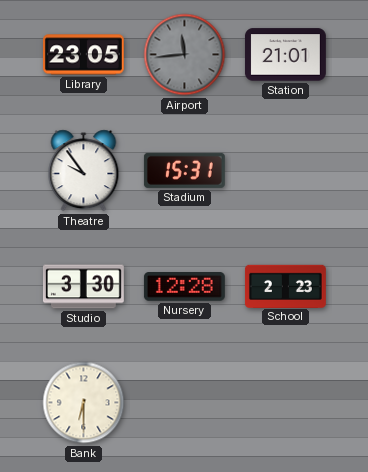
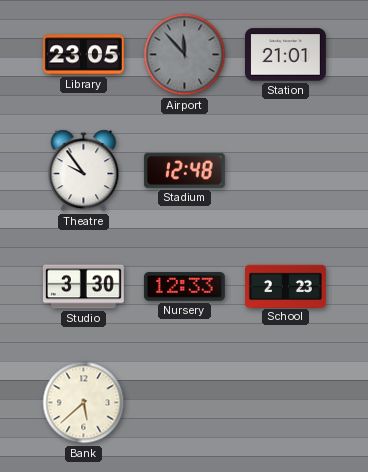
Airport: 11:44 -> 11:53 (185, 55)
Stadium: 15:31 -> 12:48 (184, 170)
Nursery: 12:28 -> 12:33 (184, 287)
Bank: 6:30 -> 5:38 (84, 403)
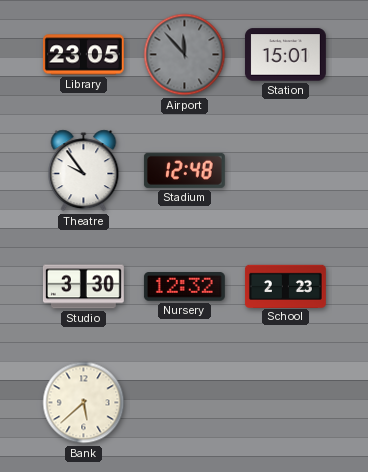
Station: 21:01 -> 15:01 (285, 55)
Nursery: 12:33 -> 12:32 (184, 287)
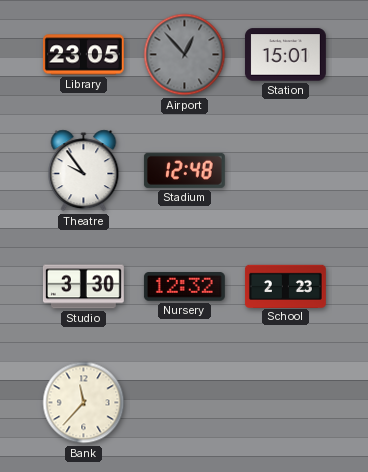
Airport: 11:53 -> 12:53 (185, 55)
Bank: 5:38 -> 11:37 (84, 403)
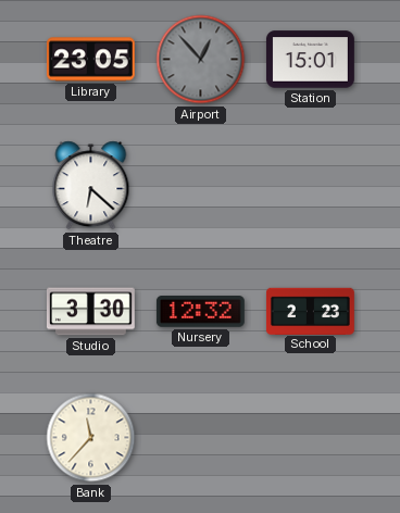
Theatre: 9:54 -> 6:22 (91, 186)
Stadium: 12:48 -> none (184, 170)
